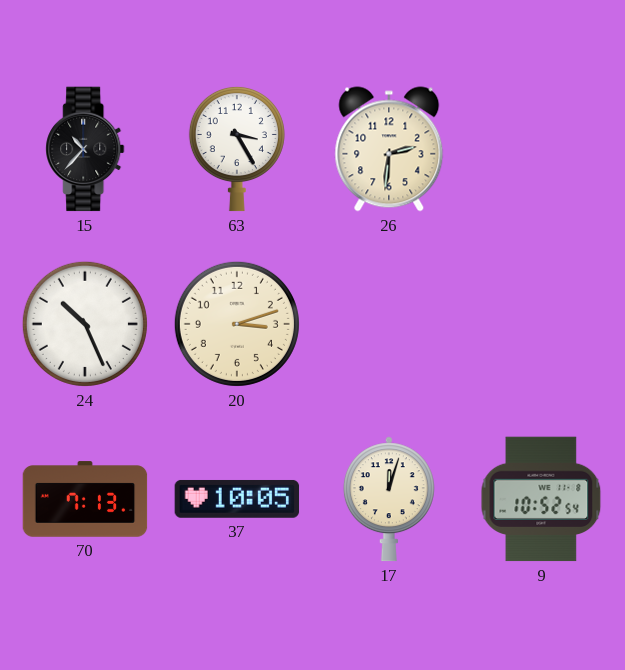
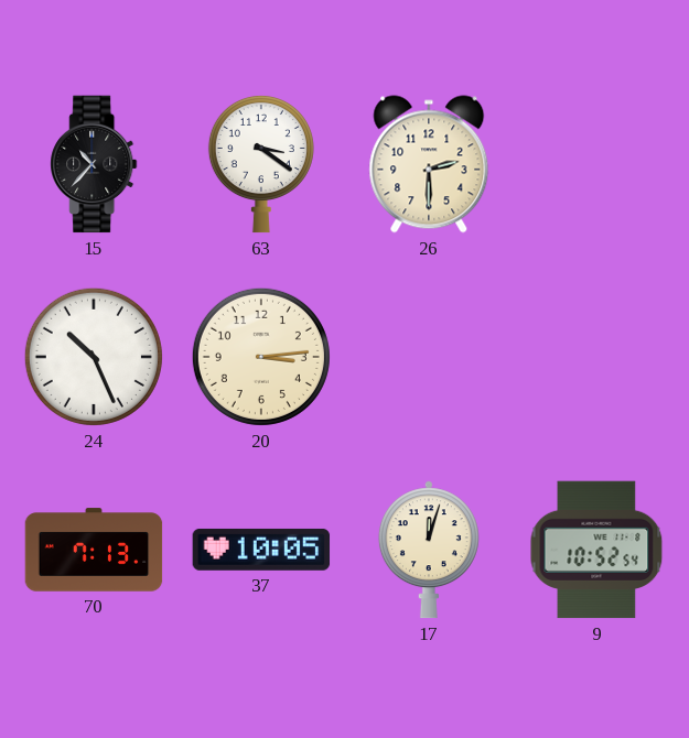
63: 3:25 -> 3:21 (261, 164)
26: 2:31 -> 2:30 (429, 164)
20: 3:12 -> 3:14 (261, 357)
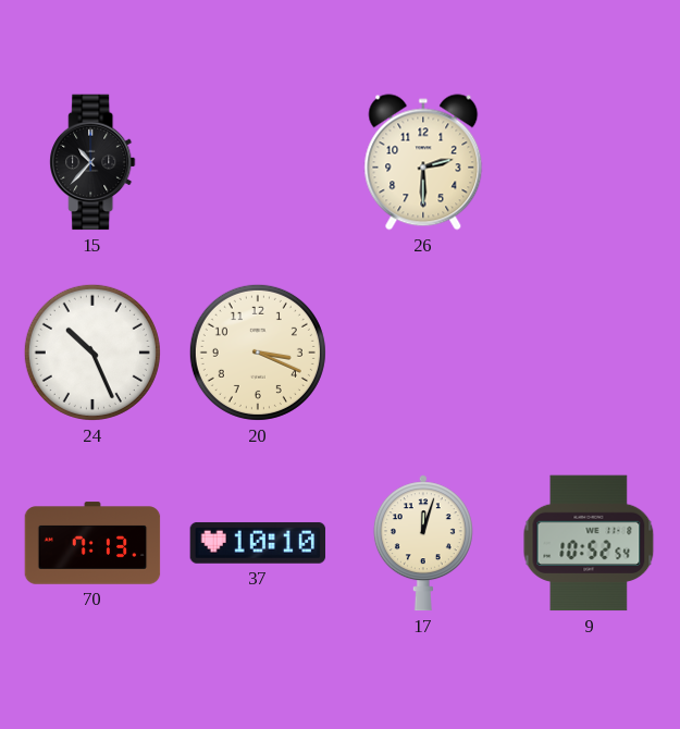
63: 3:21 -> none (261, 164)
20: 3:14 -> 3:19 (258, 353)
37: 10:05 -> 10:10 (258, 543)
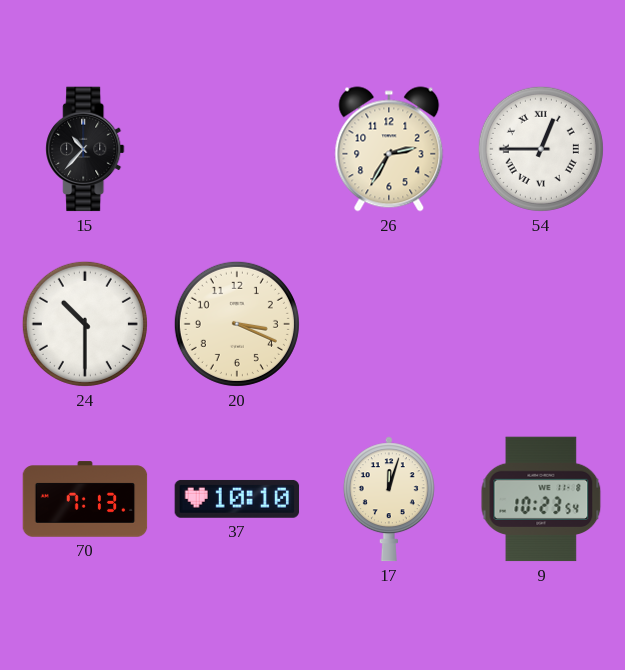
26: 2:30 -> 2:35 (389, 149)
54: none -> 12:45 (541, 149)
24: 10:26 -> 10:30 (85, 324)
9: 10:52 -> 10:23 (541, 499)
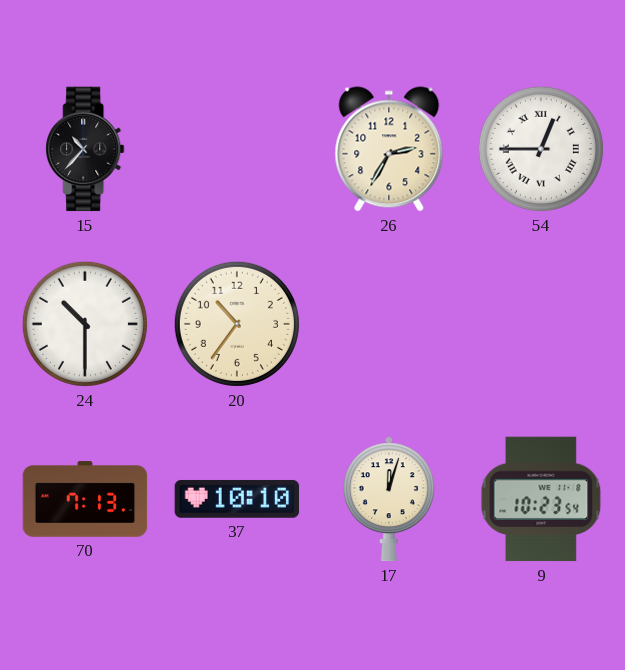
20: 3:19 -> 10:36 (237, 324)
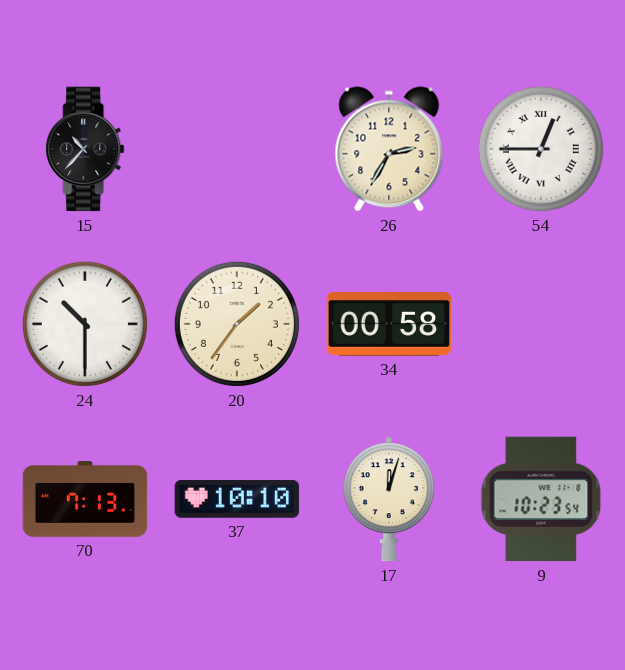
20: 10:36 -> 1:36 (237, 324)
34: none -> 00:58 (389, 325)
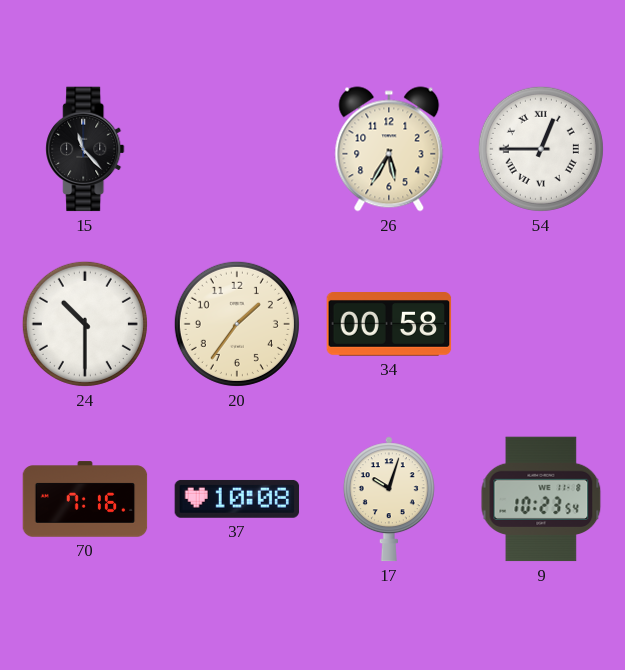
15: 10:37 -> 11:23 (85, 149)
26: 2:35 -> 5:35 (389, 149)
70: 7:13 -> 7:16 (85, 499)
37: 10:10 -> 10:08 (237, 499)
17: 12:03 -> 10:03 (389, 499)
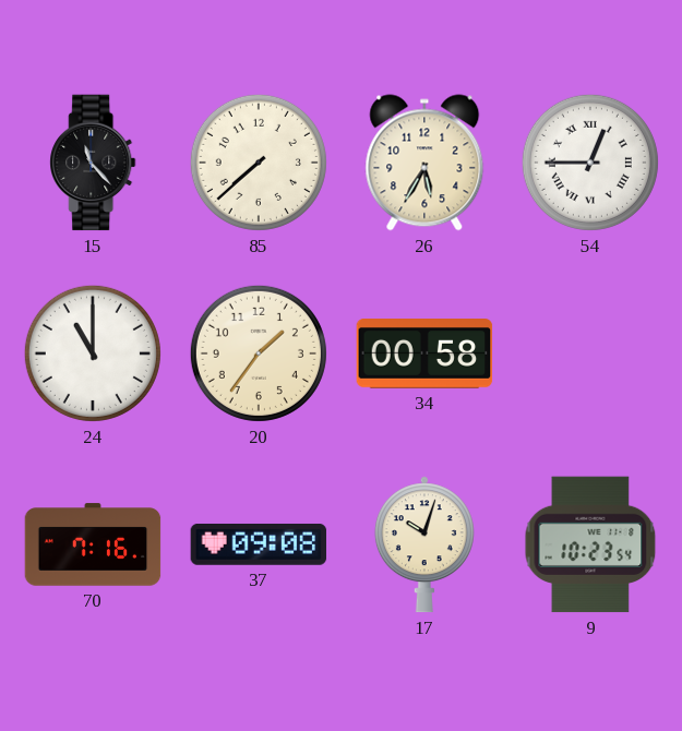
85: none -> 7:38 (259, 163)
24: 10:30 -> 11:00 (93, 353)
37: 10:08 -> 09:08 (259, 544)
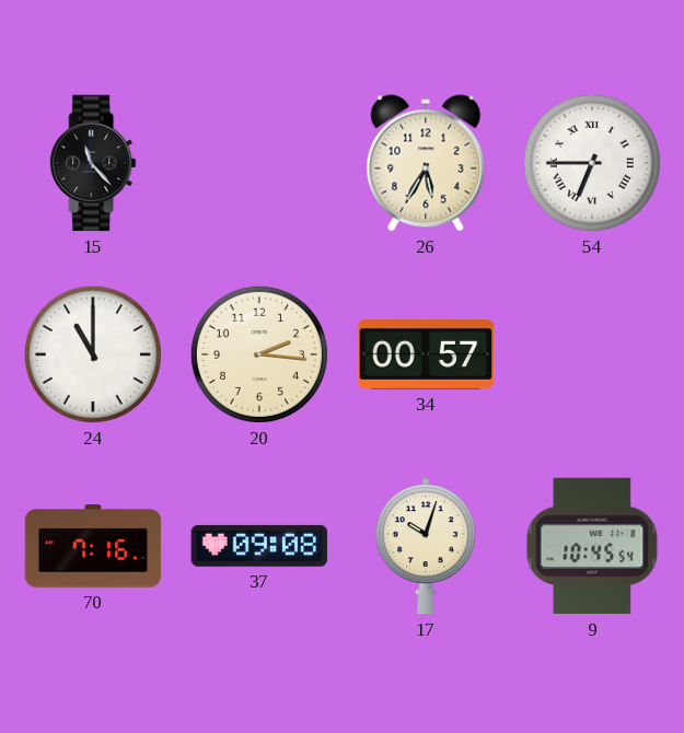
85: 7:38 -> none (259, 163)
54: 12:45 -> 6:45 (592, 163)
20: 1:36 -> 2:16 (259, 354)
34: 00:58 -> 00:57 (426, 356)
9: 10:23 -> 10:45 (592, 546)
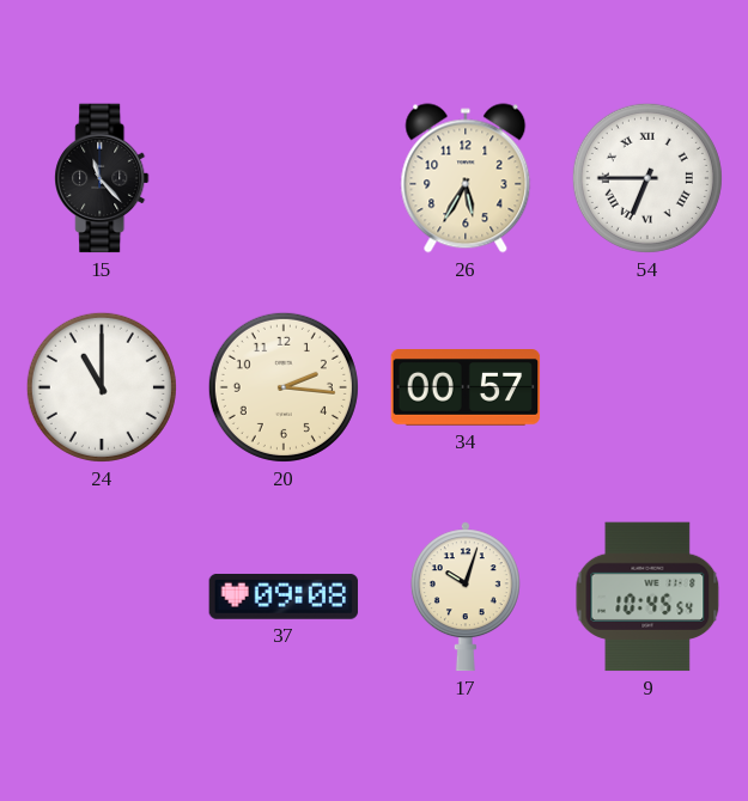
70: 7:16 -> none (93, 546)
